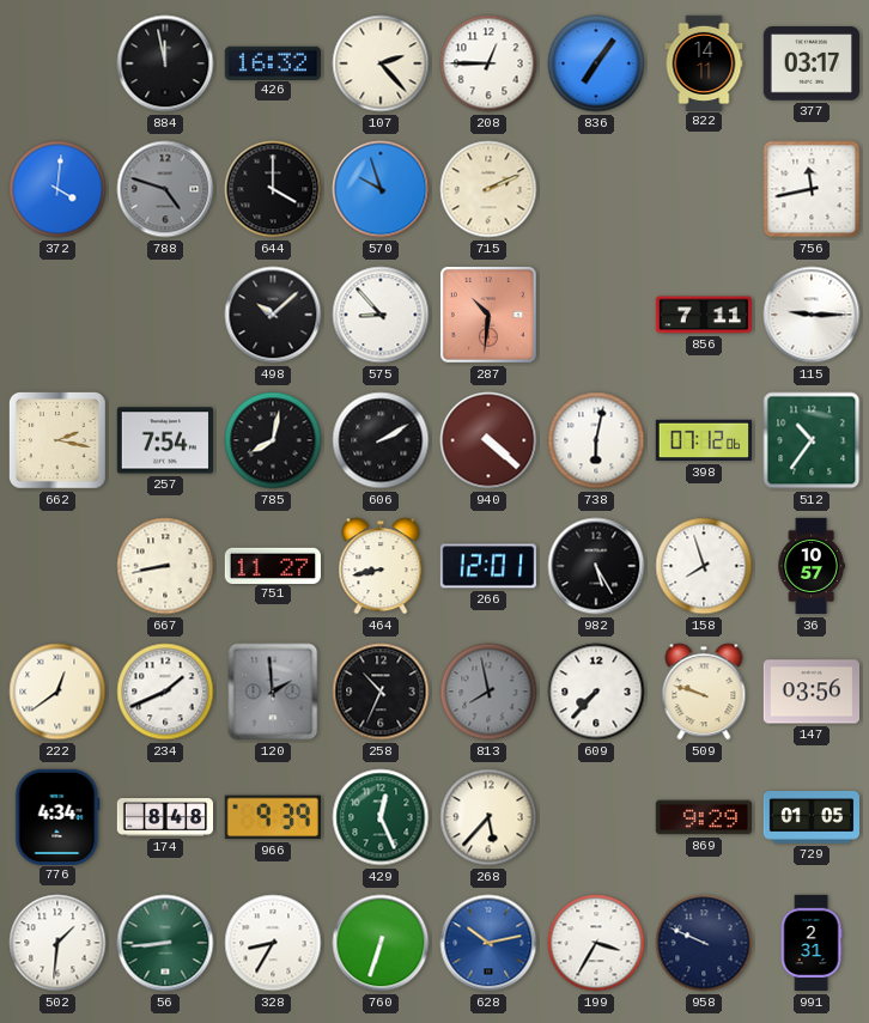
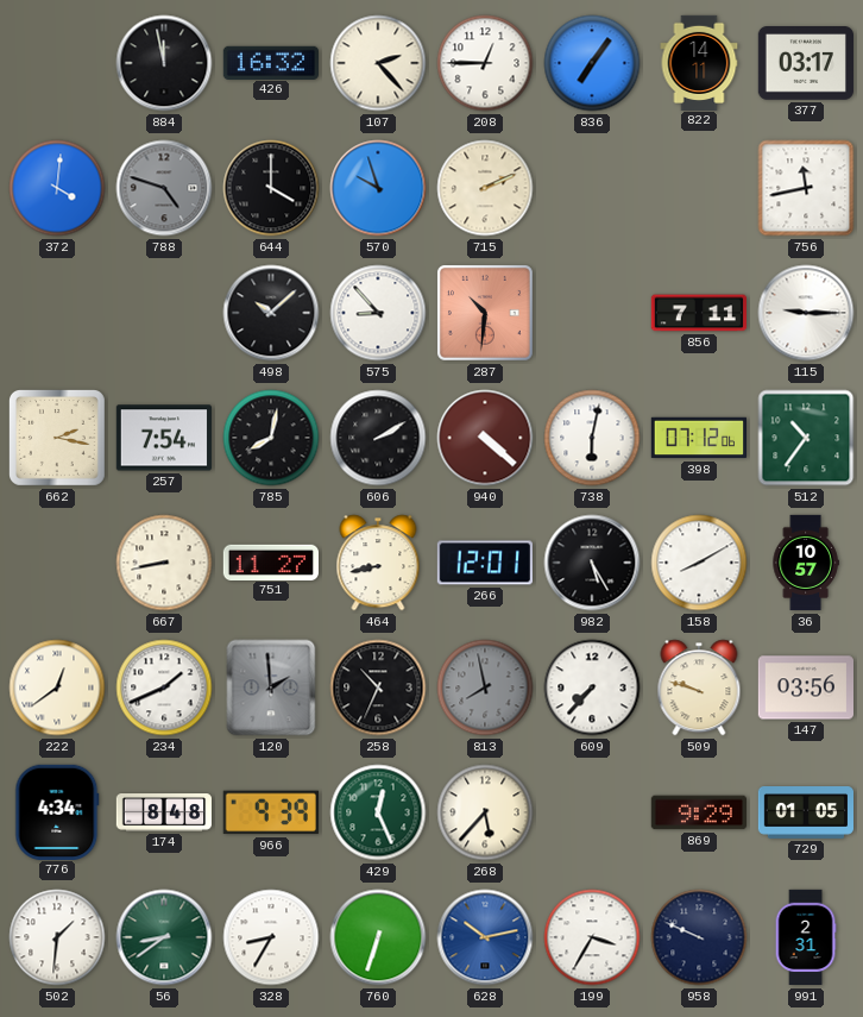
158: 7:57 -> 8:10 (699, 563)
56: 8:44 -> 8:39 (164, 937)
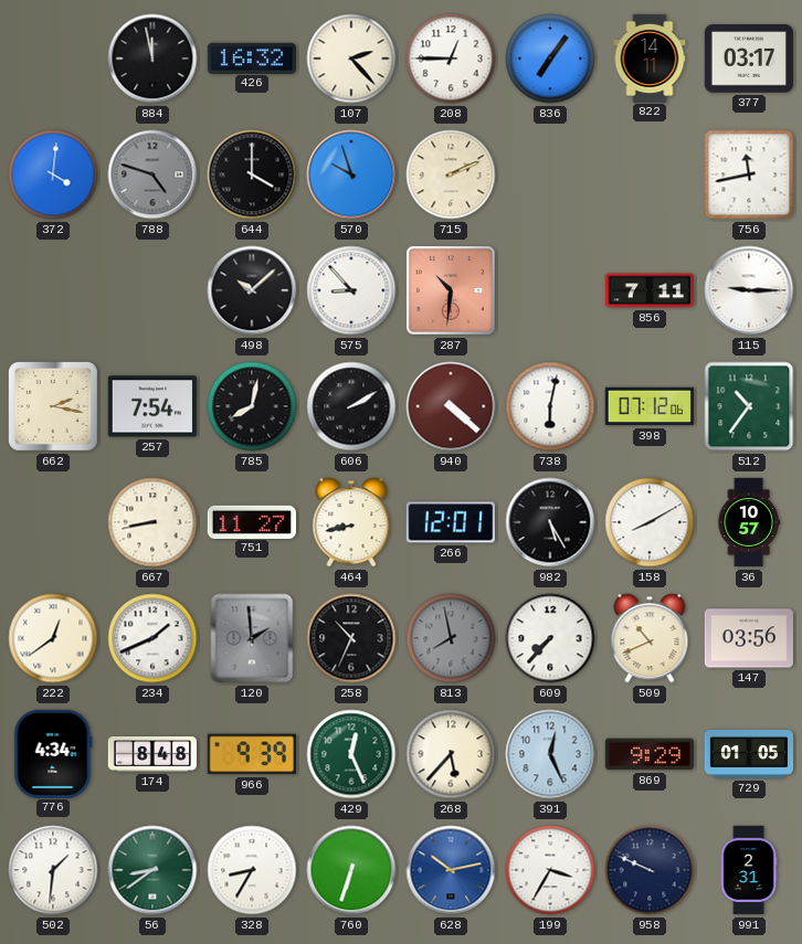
509: 9:48 -> 10:41 (650, 638)
391: none -> 12:26 (550, 754)
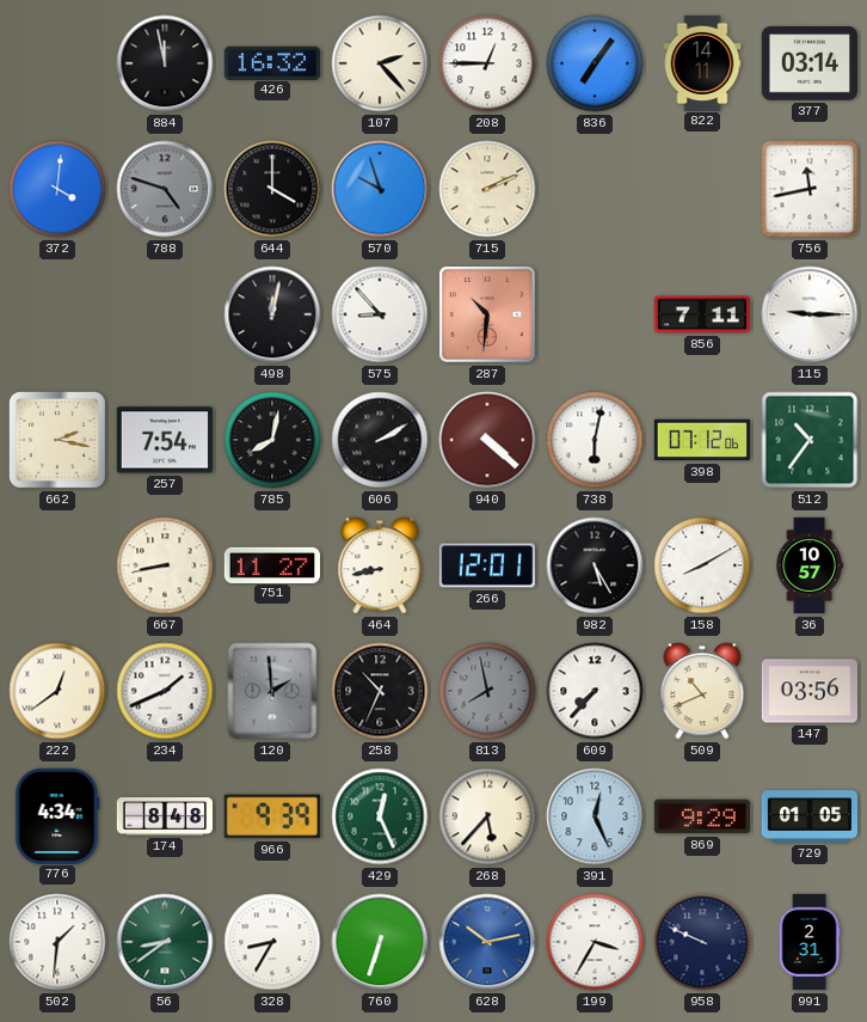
377: 03:17 -> 03:14 (808, 65)
498: 10:08 -> 12:02 (272, 314)
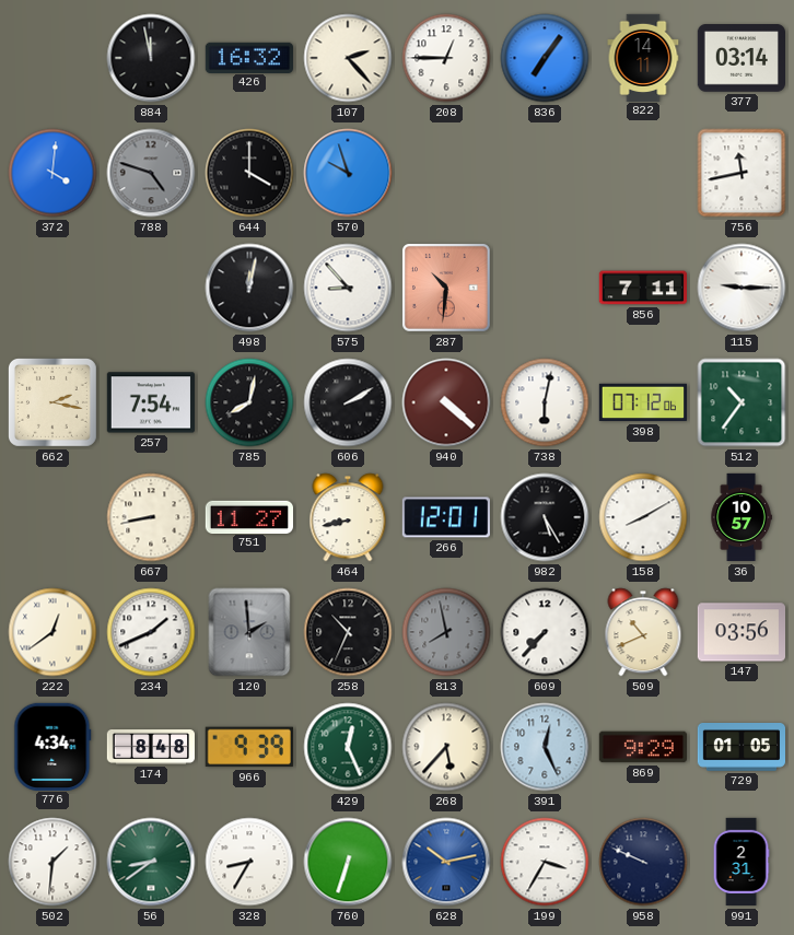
715: 2:11 -> none (487, 189)
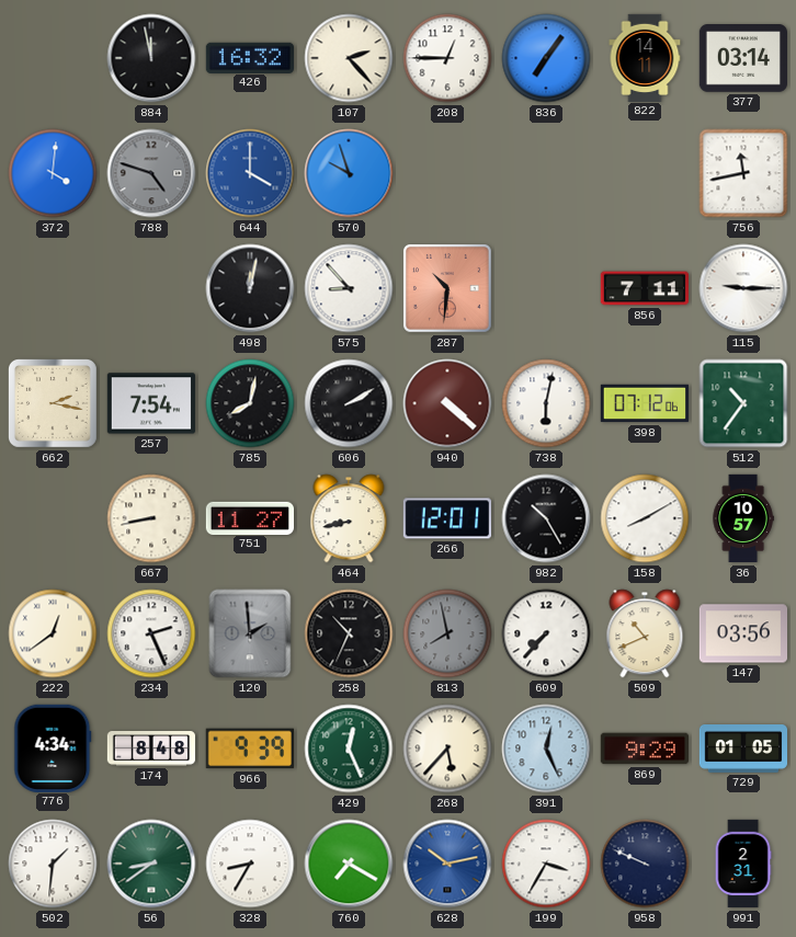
644 dial: black -> blue (250, 173)
982: 5:25 -> 10:25 (546, 518)
234: 1:41 -> 2:26 (151, 633)
760: 6:33 -> 7:20 (349, 864)
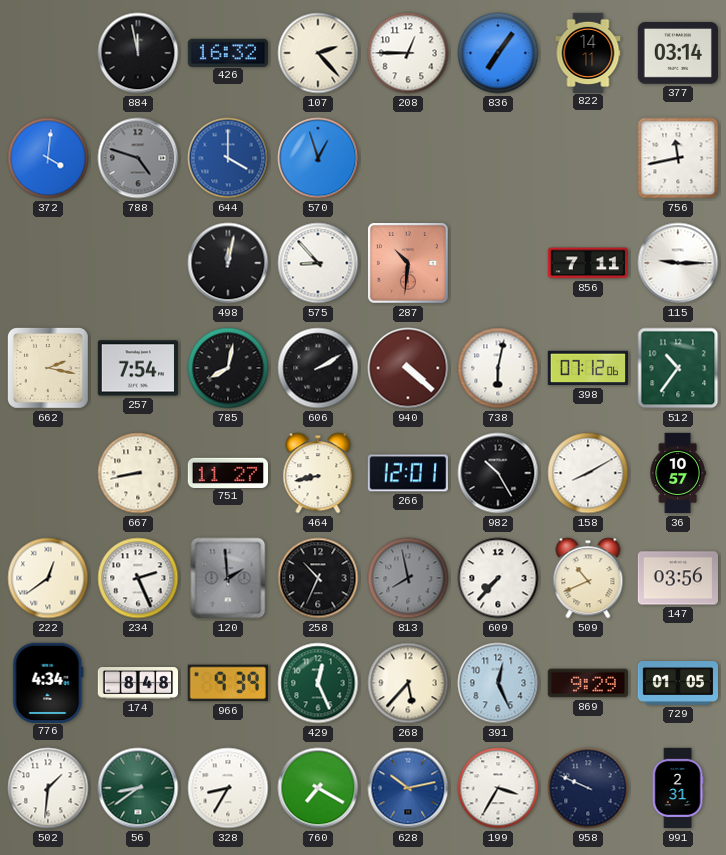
570: 9:57 -> 12:57 (318, 158)
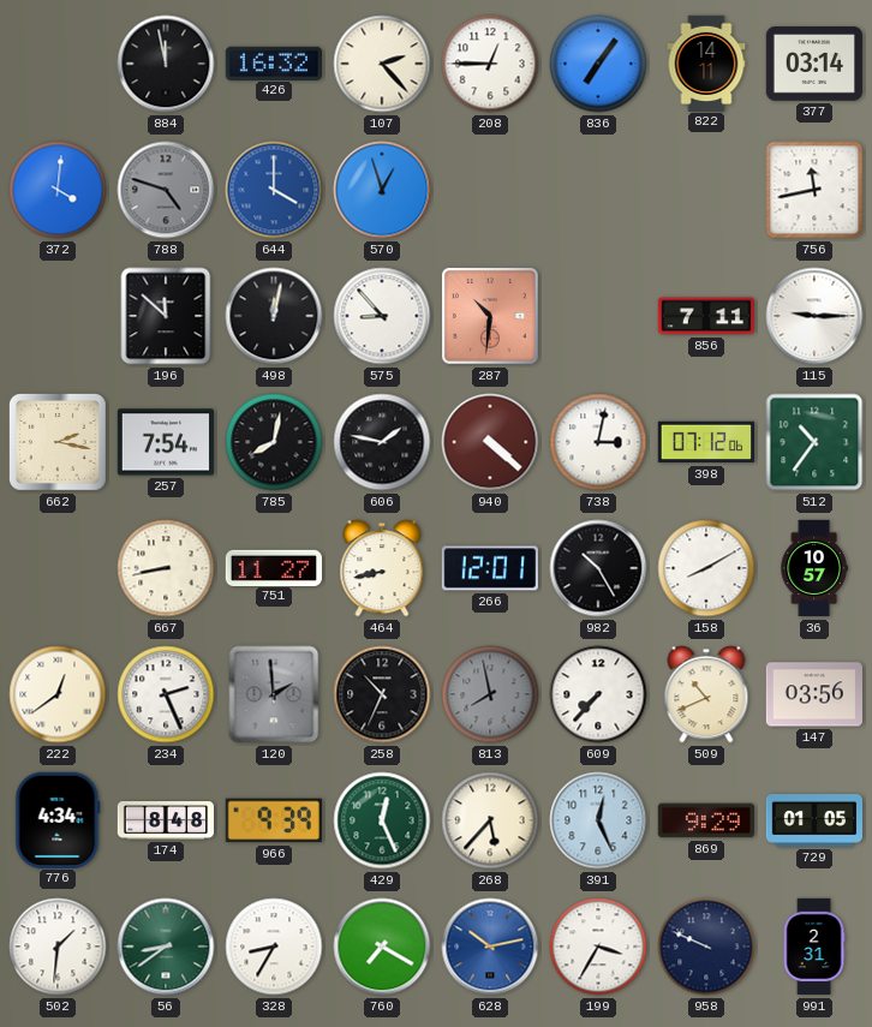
196: none -> 11:52 (166, 316)
606: 2:10 -> 1:47 (382, 442)
738: 6:02 -> 3:02 (598, 442)
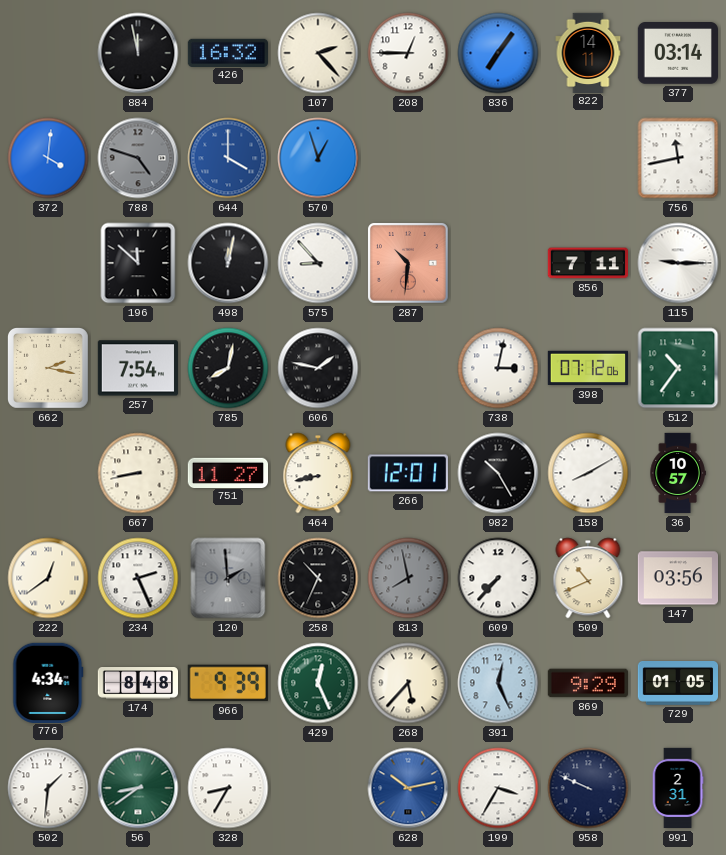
940: 4:22 -> none (490, 442)
760: 7:20 -> none (382, 947)
